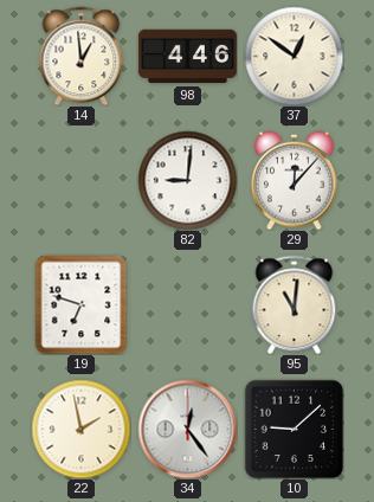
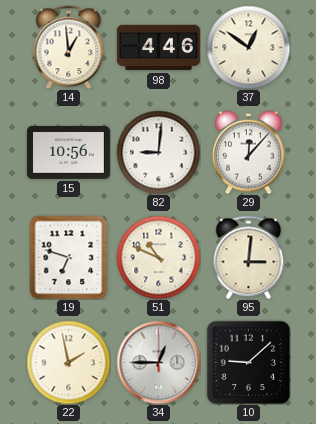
15: none -> 10:56 (68, 152)
51: none -> 10:49 (158, 257)
95: 11:01 -> 3:01 (249, 257)
34: 12:24 -> 12:45 (158, 362)
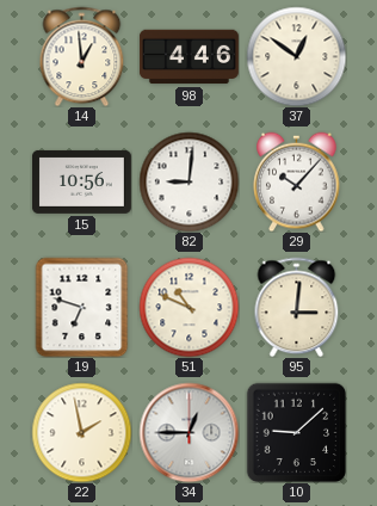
29: 12:07 -> 10:07 (297, 181)
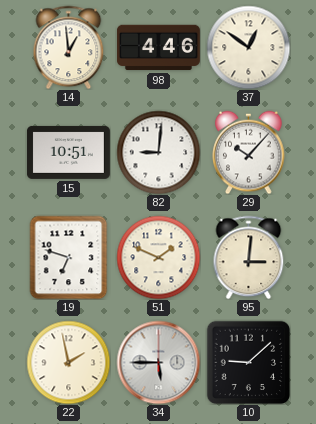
15: 10:56 -> 10:51 (68, 152)
51: 10:49 -> 1:49 (158, 257)
34: 12:45 -> 5:45 (158, 362)
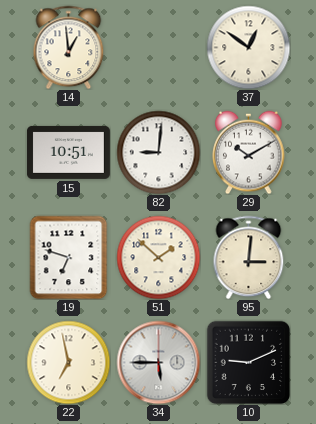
98: 4:46 -> none (158, 48)
29: 10:07 -> 10:10 (249, 152)
51: 1:49 -> 1:52 (158, 257)
22: 1:58 -> 6:58 (68, 362)
10: 9:08 -> 9:11 (248, 362)
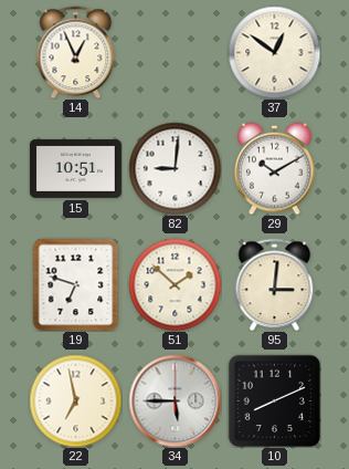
14: 12:59 -> 12:56 (76, 52)
10: 9:11 -> 8:11 (274, 400)
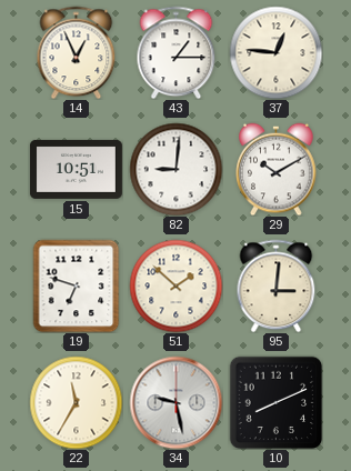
43: none -> 1:15 (177, 52)
37: 12:51 -> 12:46 (275, 52)
22: 6:58 -> 11:35 (76, 402)
34: 5:45 -> 9:28 (175, 402)
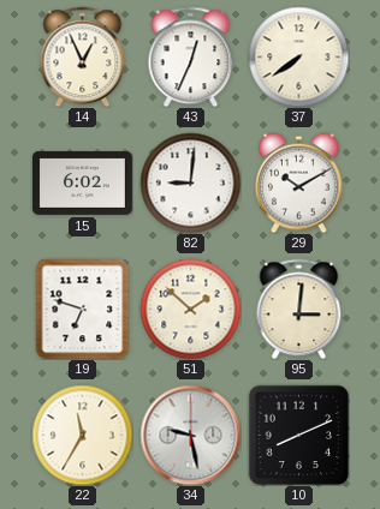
43: 1:15 -> 12:34 (191, 56)
37: 12:46 -> 7:39 (298, 56)
15: 10:51 -> 6:02 (82, 182)
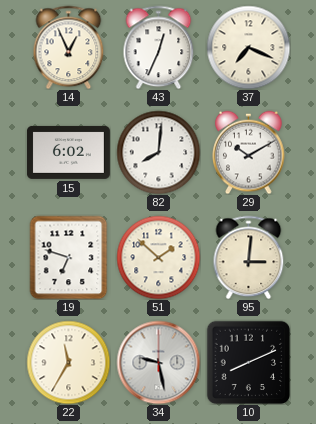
37: 7:39 -> 7:19 (248, 47)
82: 9:01 -> 8:01 (158, 152)
